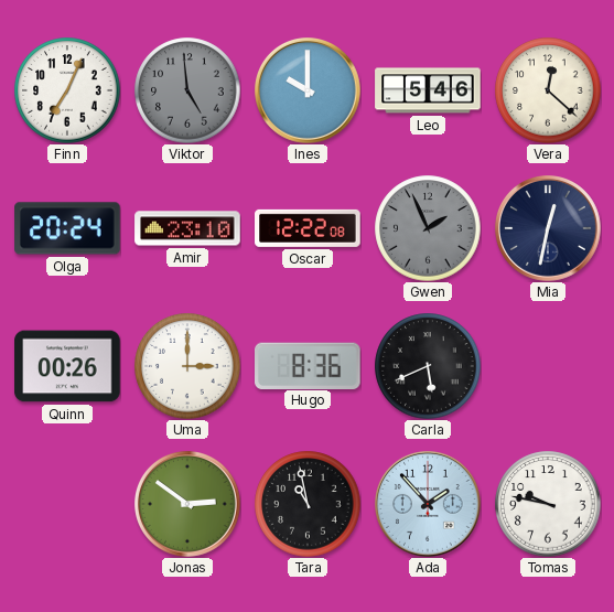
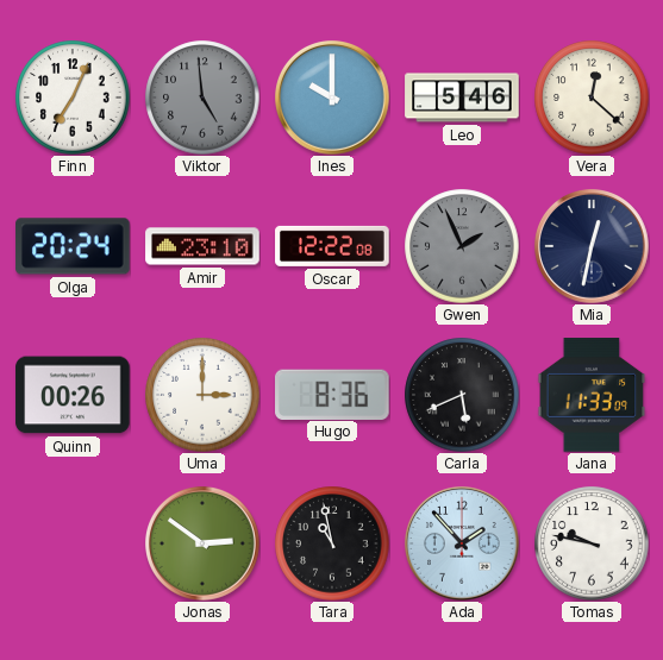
Jana: none -> 11:33 (592, 395)
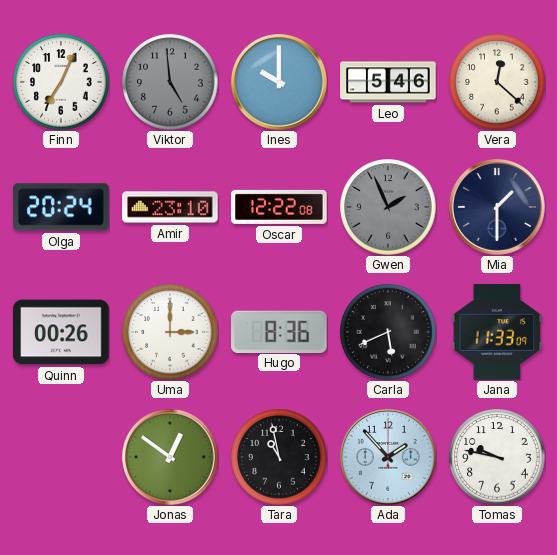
Mia: 12:32 -> 1:30 (498, 208)
Jonas: 2:51 -> 12:51 (171, 458)
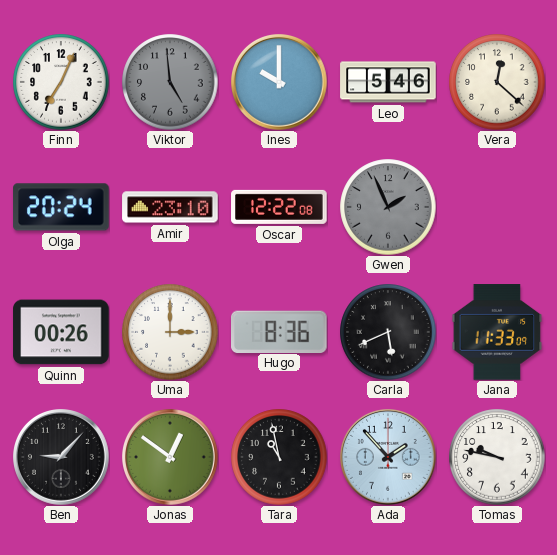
Mia: 1:30 -> none (498, 208)
Ben: none -> 9:07 (62, 458)
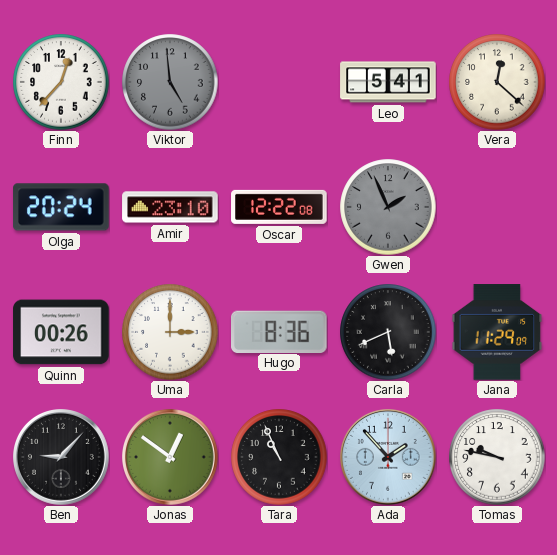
Finn: 7:04 -> 12:37 (61, 82)
Ines: 10:00 -> none (280, 83)
Leo: 5:46 -> 5:41 (388, 82)
Jana: 11:33 -> 11:29 (497, 332)
Tara: 10:58 -> 10:56 (279, 457)
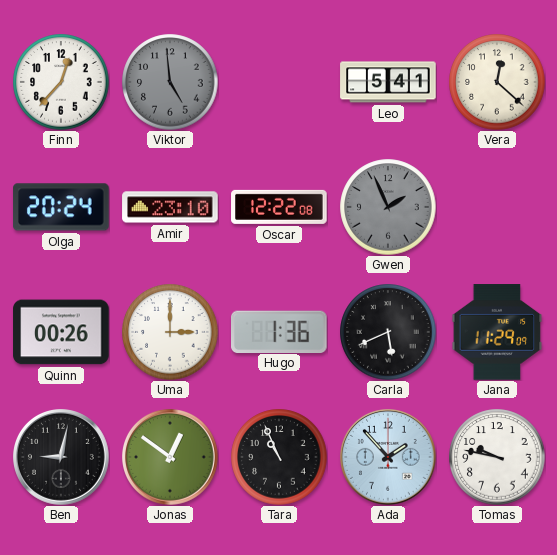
Hugo: 8:36 -> 1:36 (280, 331)
Ben: 9:07 -> 9:02 (62, 458)
